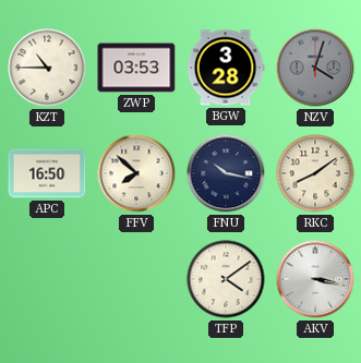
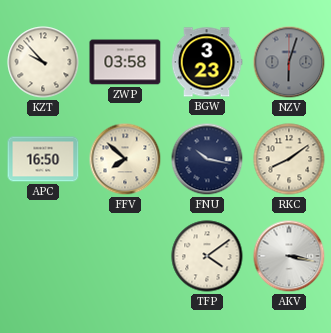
KZT: 10:45 -> 9:53 (43, 62)
ZWP: 03:53 -> 03:58 (125, 62)
BGW: 3:28 -> 3:23 (207, 62)
NZV: 4:03 -> 6:03 (289, 62)
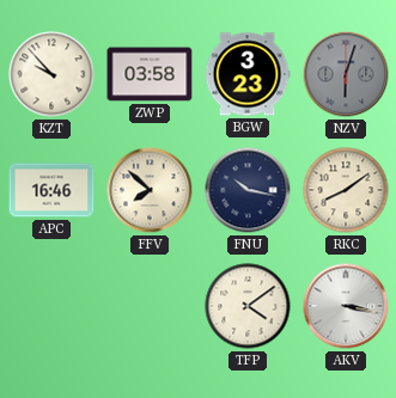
APC: 16:50 -> 16:46 (51, 190)
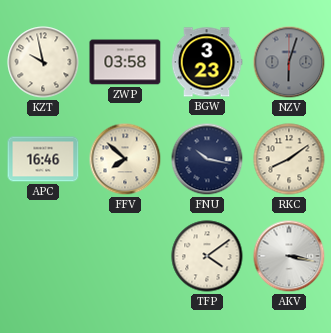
KZT: 9:53 -> 9:58 (43, 62)
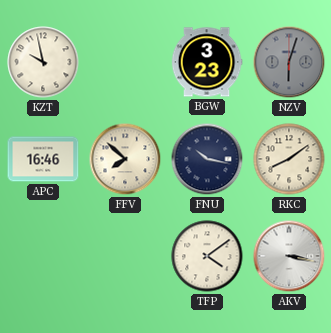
ZWP: 03:58 -> none (125, 62)
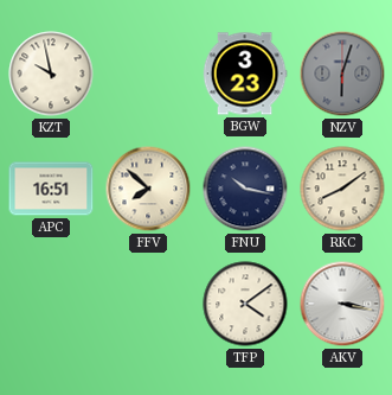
APC: 16:46 -> 16:51 (51, 189)
